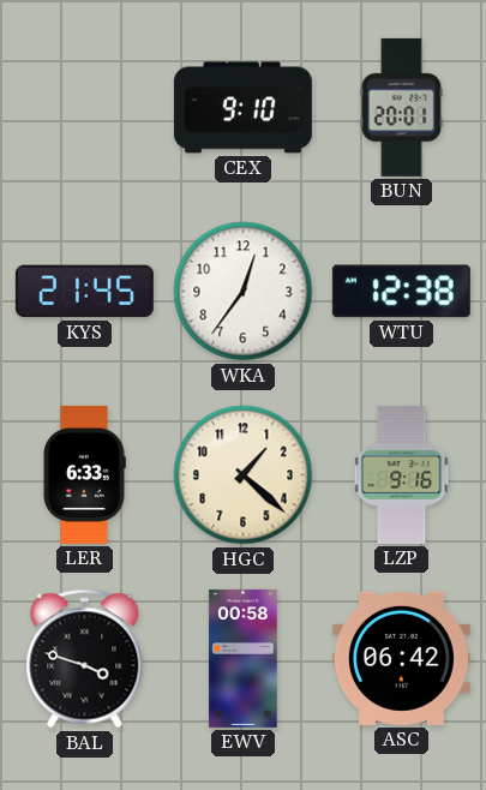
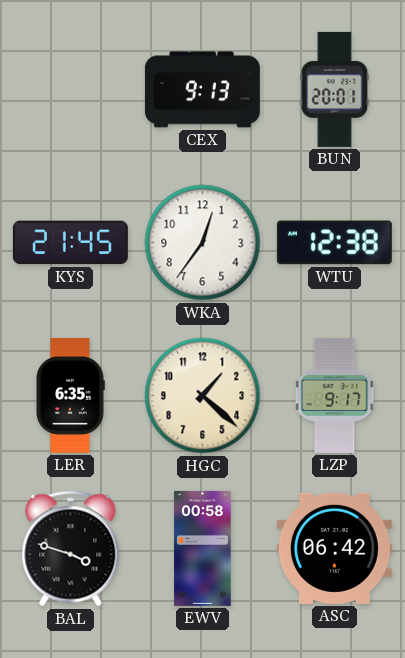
CEX: 9:10 -> 9:13 (202, 90)
LER: 6:33 -> 6:35 (70, 395)
LZP: 9:16 -> 9:17 (335, 395)
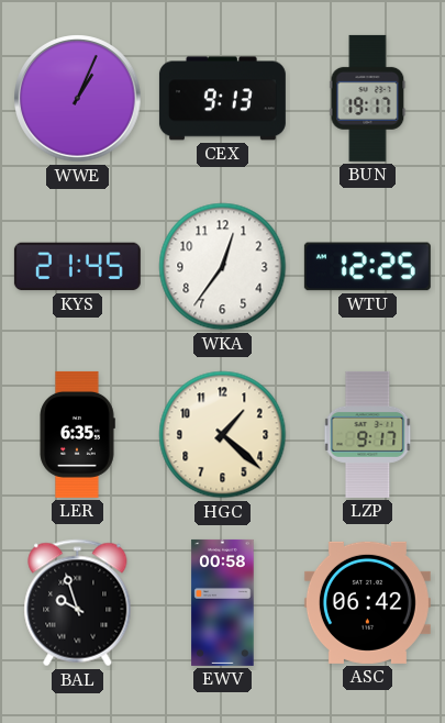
WWE: none -> 1:04 (78, 99)
BUN: 20:01 -> 19:17 (368, 98)
WTU: 12:38 -> 12:25 (367, 267)
BAL: 3:48 -> 9:57 (78, 603)
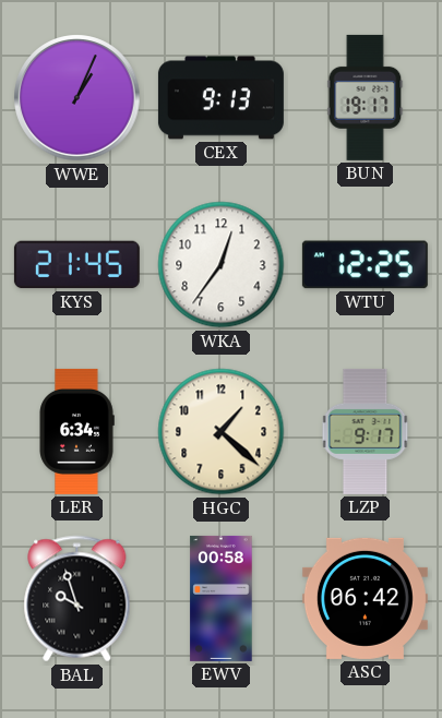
LER: 6:35 -> 6:34 (76, 431)
